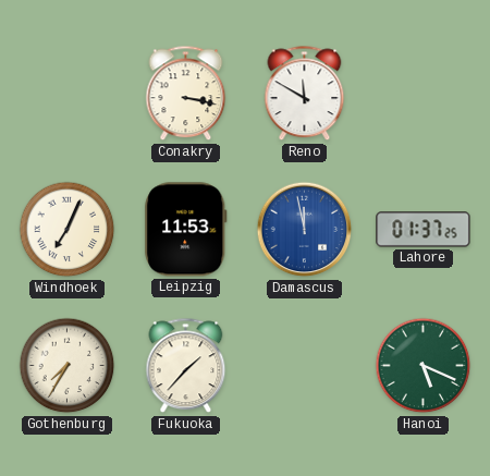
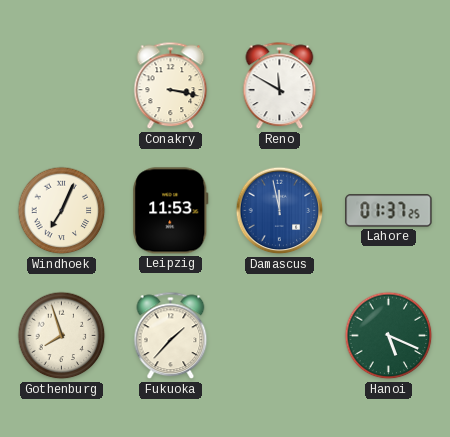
Gothenburg: 7:35 -> 7:57 (62, 336)
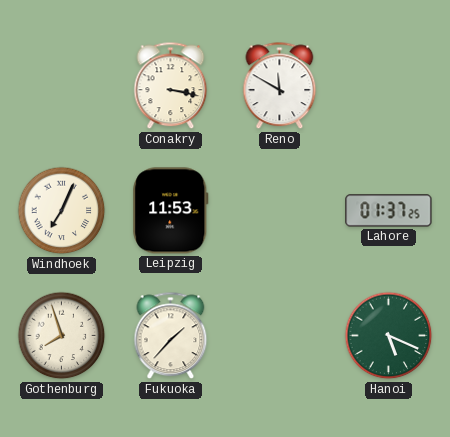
Damascus: 11:58 -> none (280, 211)
